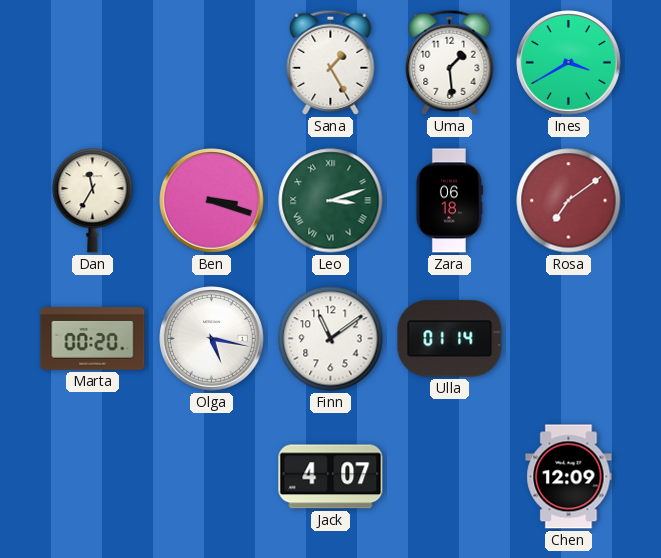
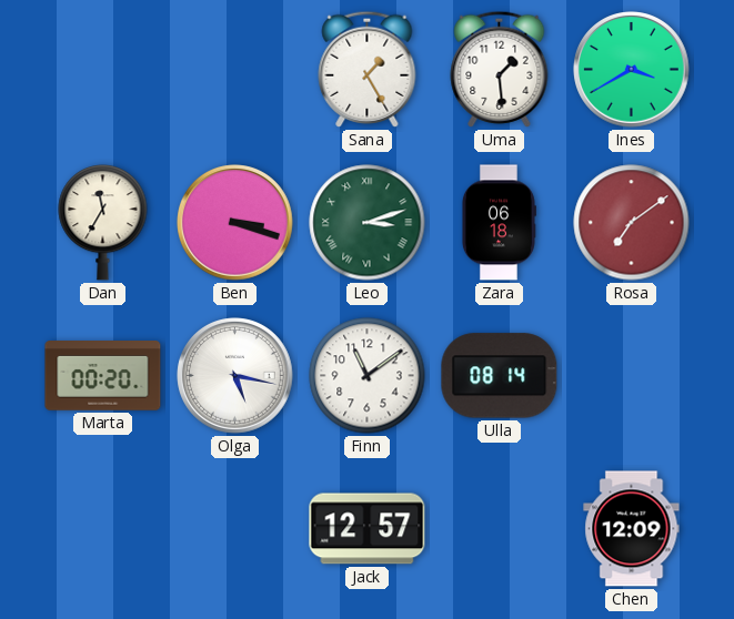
Ulla: 01:14 -> 08:14 (500, 376)
Jack: 4:07 -> 12:57 (368, 529)
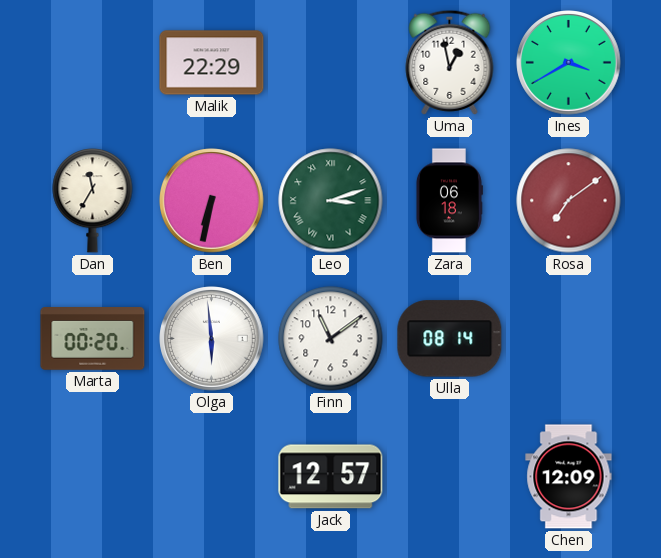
Malik: none -> 22:29 (212, 63)
Sana: 1:25 -> none (368, 69)
Uma: 1:29 -> 12:58 (450, 62)
Ben: 3:18 -> 6:32 (212, 201)
Olga: 5:17 -> 5:59 (212, 339)
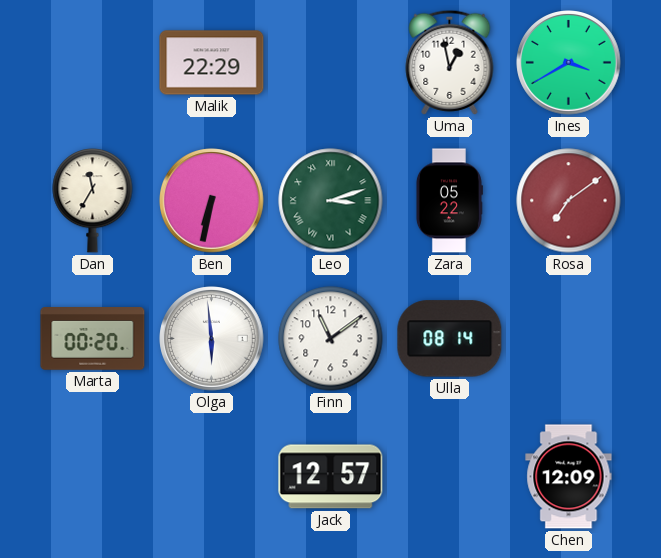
Zara: 06:18 -> 05:22 (449, 201)
